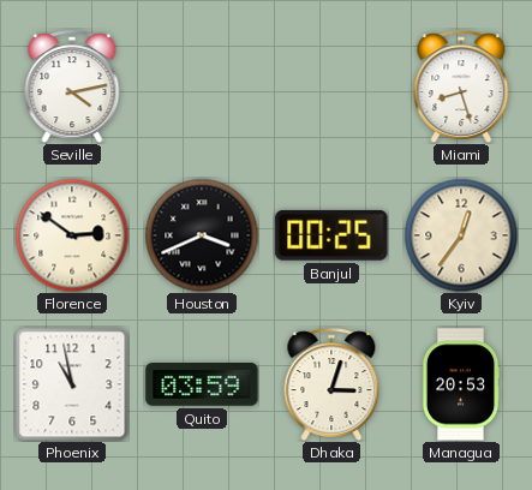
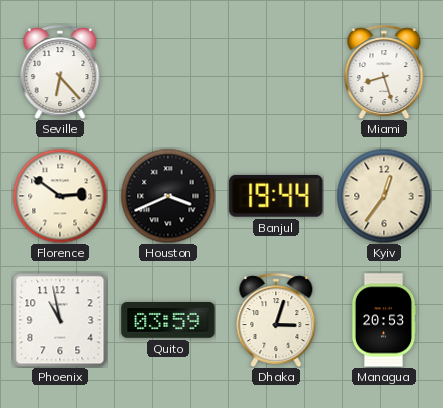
Seville: 4:13 -> 6:23 (60, 72)
Banjul: 00:25 -> 19:44 (276, 196)
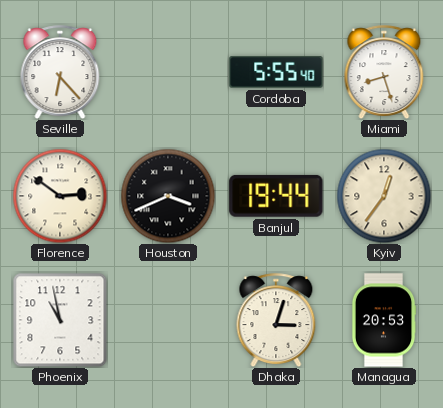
Cordoba: none -> 5:55 (276, 72)
Quito: 03:59 -> none (168, 321)
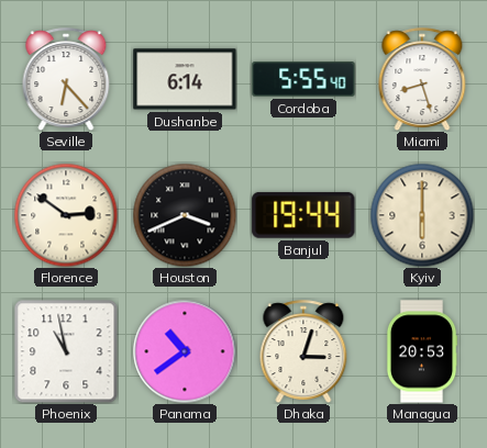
Dushanbe: none -> 6:14 (185, 79)
Kyiv: 12:36 -> 6:00 (422, 215)
Panama: none -> 10:39 (185, 351)
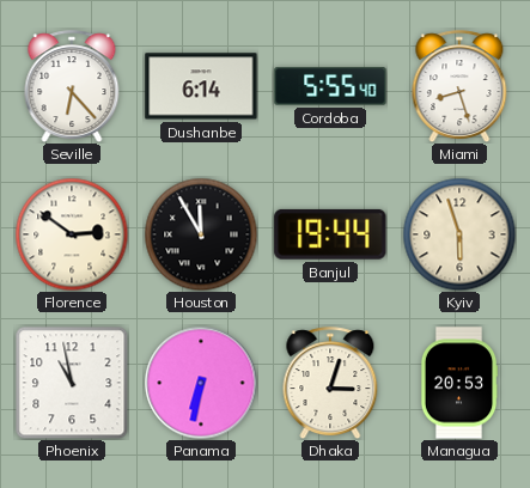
Houston: 3:41 -> 11:55 (201, 234)
Kyiv: 6:00 -> 5:57 (459, 234)
Panama: 10:39 -> 6:32 (201, 383)
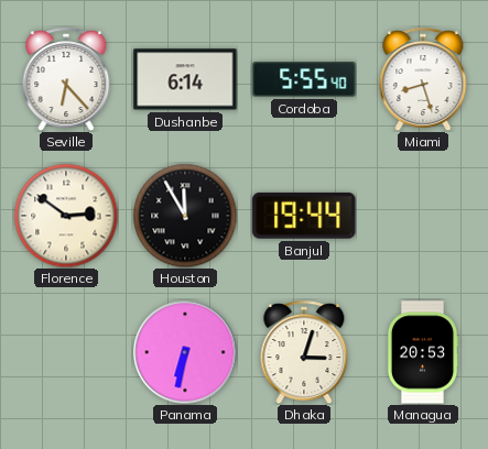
Kyiv: 5:57 -> none (459, 234)
Phoenix: 10:58 -> none (72, 383)
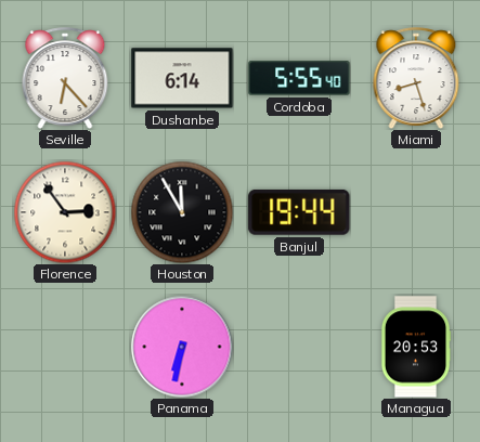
Florence: 2:51 -> 2:54 (65, 212)
Dhaka: 3:03 -> none (304, 352)
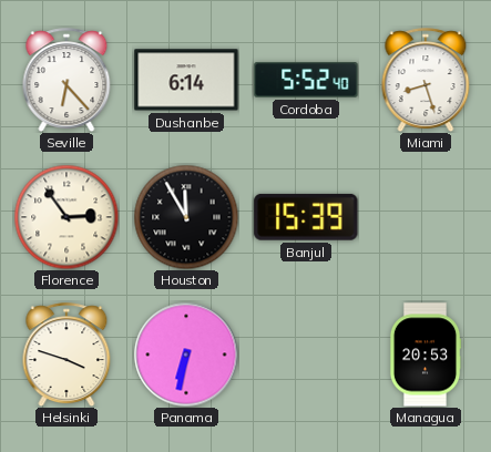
Cordoba: 5:55 -> 5:52 (306, 80)
Banjul: 19:44 -> 15:39 (306, 217)
Helsinki: none -> 3:48 (67, 355)
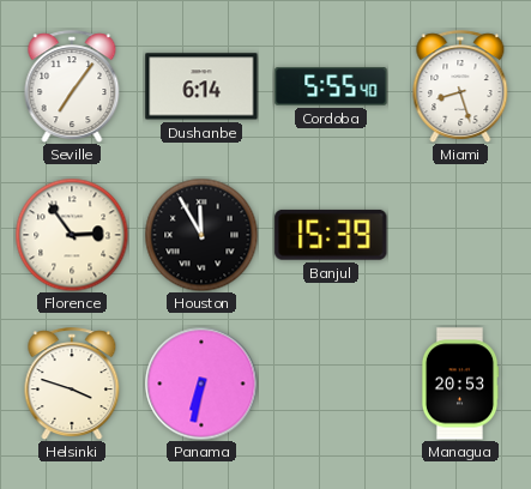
Seville: 6:23 -> 7:06 (72, 86)
Cordoba: 5:52 -> 5:55 (331, 86)
